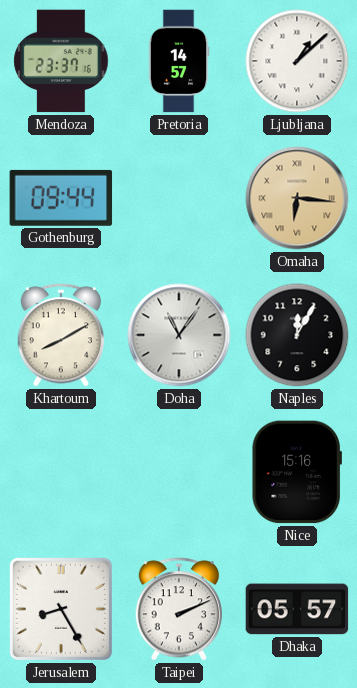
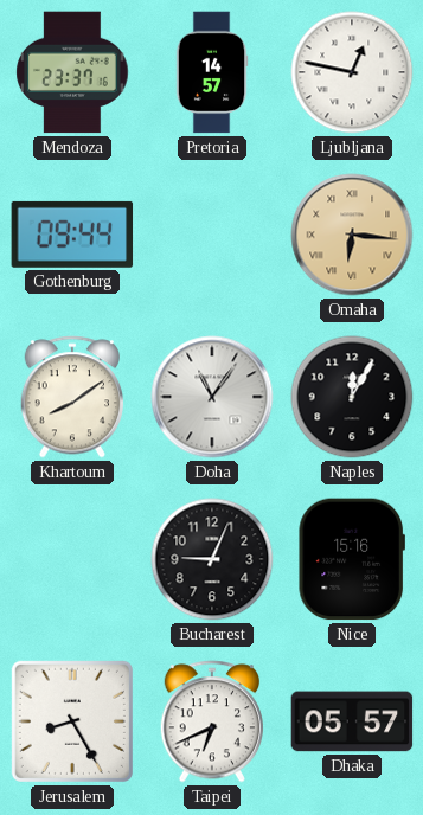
Ljubljana: 1:08 -> 12:47 (352, 72)
Khartoum: 8:10 -> 8:09 (72, 397)
Bucharest: none -> 9:04 (212, 559)
Taipei: 2:11 -> 6:41 (212, 721)
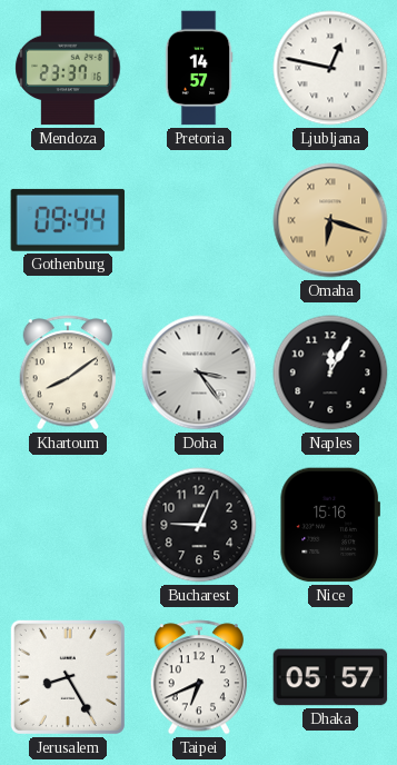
Omaha: 6:16 -> 6:18 (330, 220)
Doha: 11:06 -> 3:24 (199, 372)
